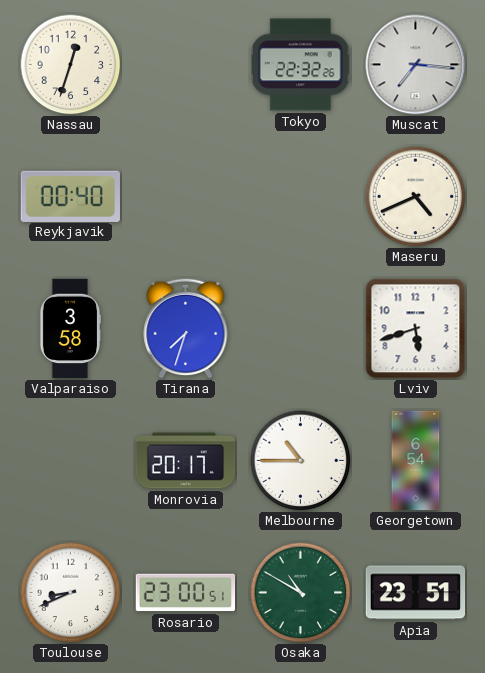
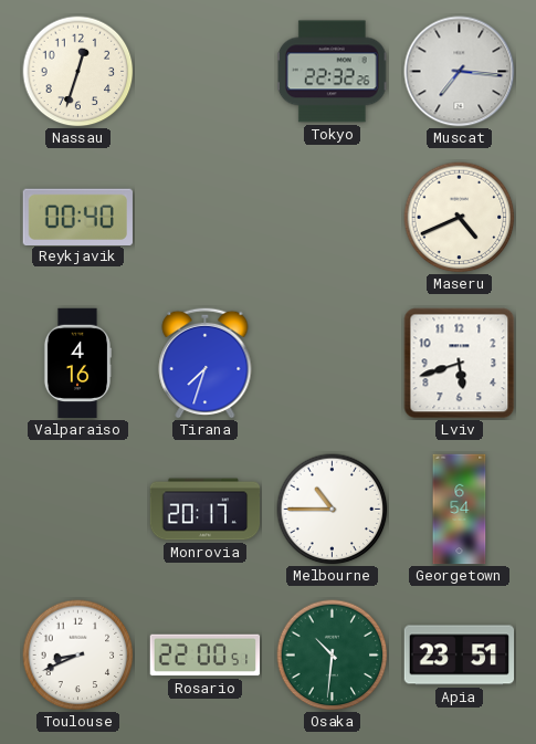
Valparaiso: 3:58 -> 4:16 (76, 364)
Rosario: 23:00 -> 22:00 (206, 656)
Osaka: 10:50 -> 10:31 (333, 656)
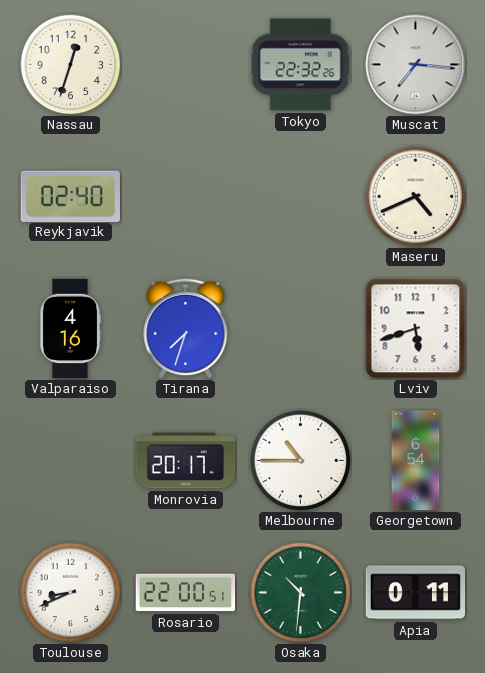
Reykjavik: 00:40 -> 02:40 (70, 196)
Apia: 23:51 -> 0:11 (416, 593)
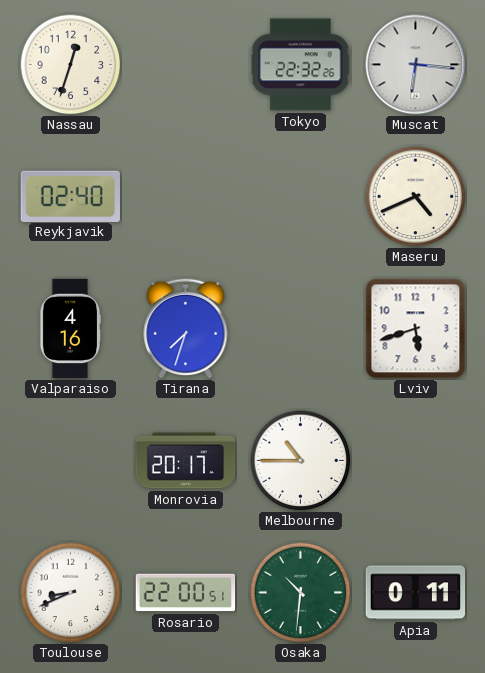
Muscat: 7:16 -> 6:16 (416, 65)
Georgetown: 6:54 -> none (416, 461)
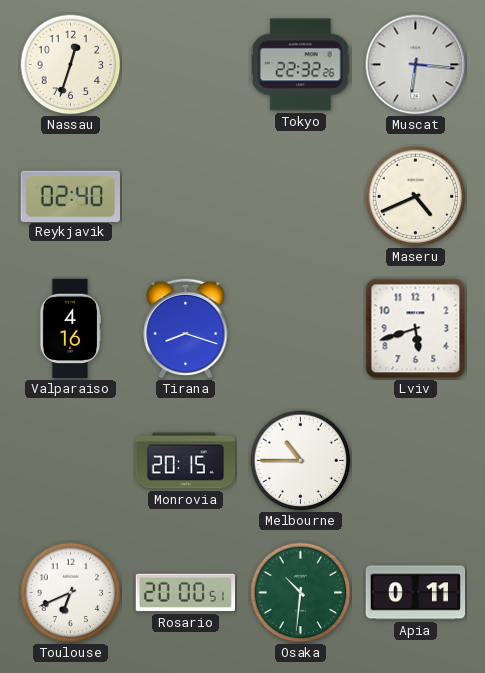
Tirana: 7:33 -> 8:18 (186, 328)
Monrovia: 20:17 -> 20:15 (186, 461)
Toulouse: 8:41 -> 6:41 (71, 593)
Rosario: 22:00 -> 20:00 (186, 593)
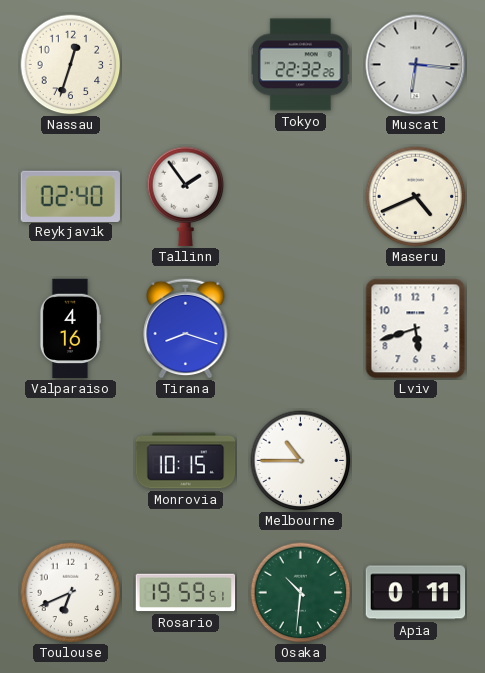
Tallinn: none -> 1:54 (186, 197)
Monrovia: 20:15 -> 10:15 (186, 461)
Rosario: 20:00 -> 19:59 (186, 593)
